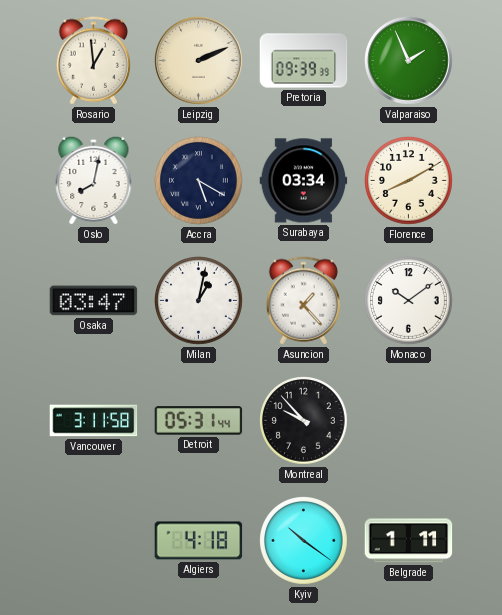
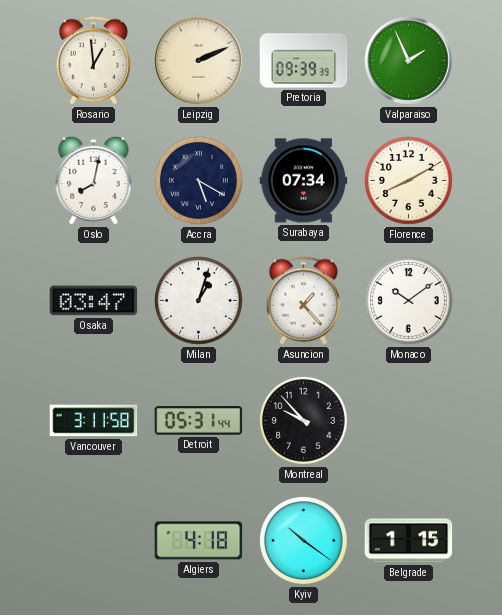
Surabaya: 03:34 -> 07:34 (304, 181)
Milan: 1:02 -> 1:03 (199, 301)
Belgrade: 1:11 -> 1:15 (409, 541)
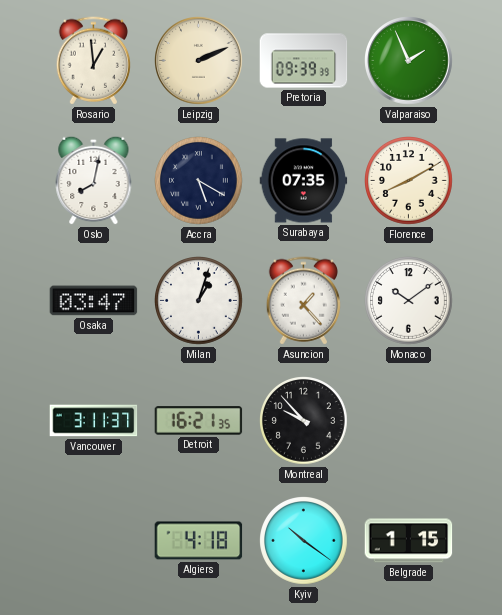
Surabaya: 07:34 -> 07:35 (304, 181)
Vancouver: 3:11:58 -> 3:11:37 (94, 421)
Detroit: 05:31 -> 16:21 (199, 421)
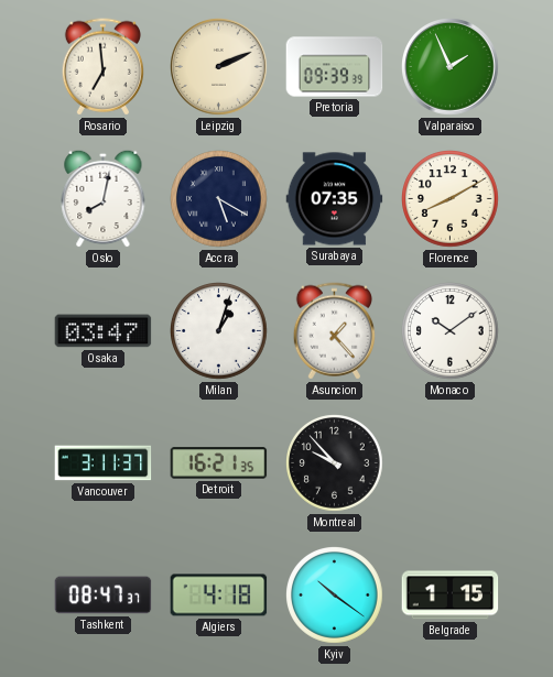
Rosario: 12:59 -> 6:59 (102, 67)
Tashkent: none -> 08:47 (104, 596)
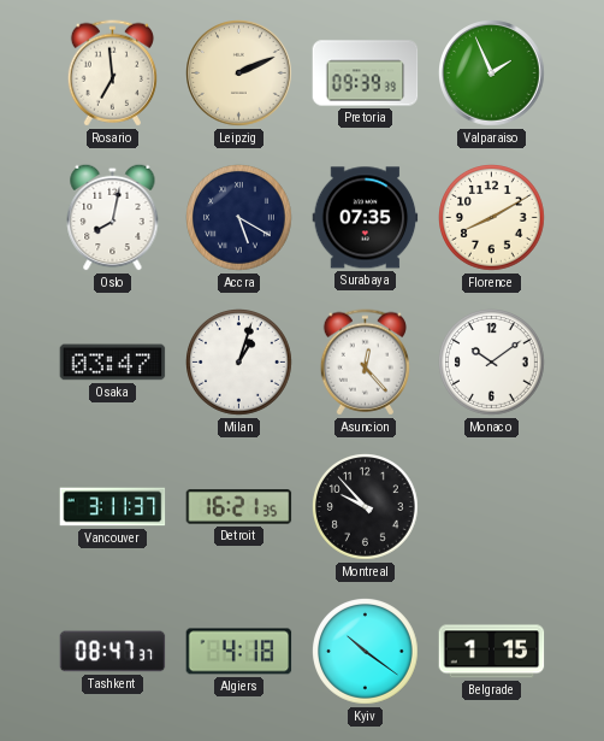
Asuncion: 1:23 -> 12:23 (365, 363)
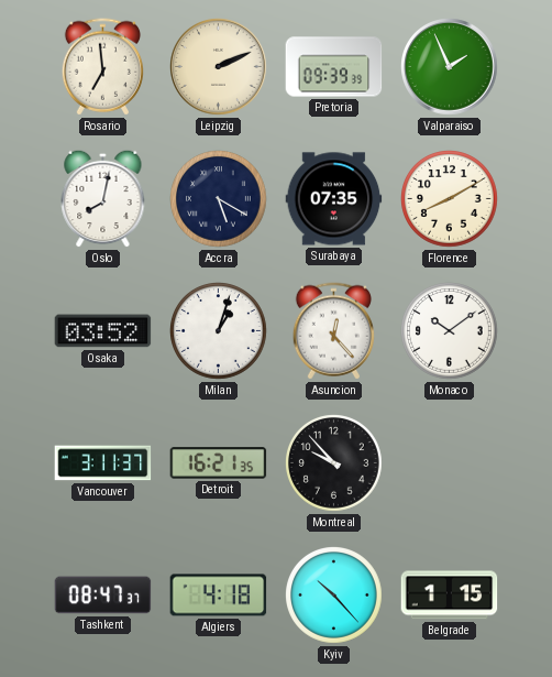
Osaka: 03:47 -> 03:52 (103, 331)
Kyiv: 10:21 -> 10:23 (334, 596)
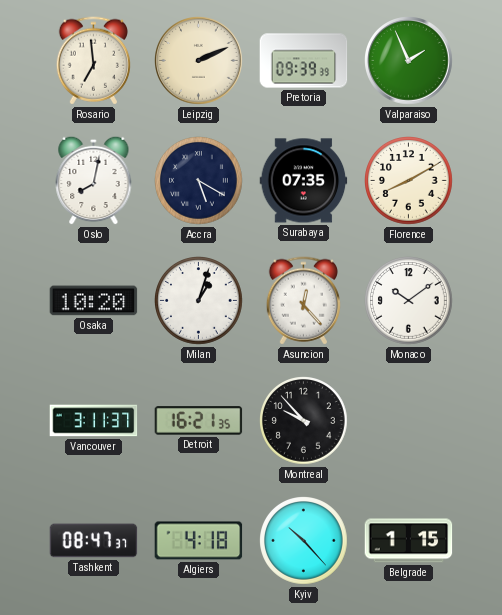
Osaka: 03:52 -> 10:20 (94, 301)
